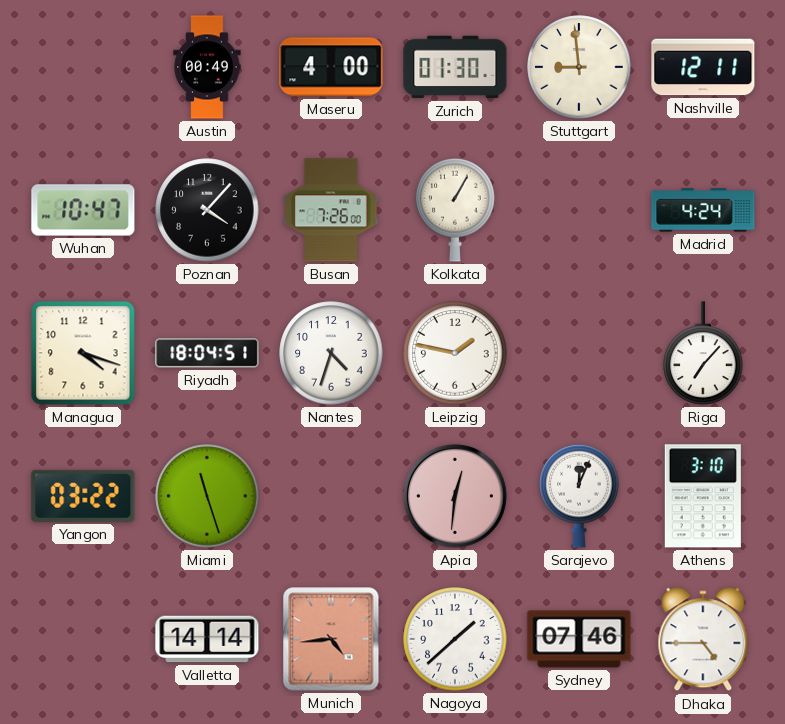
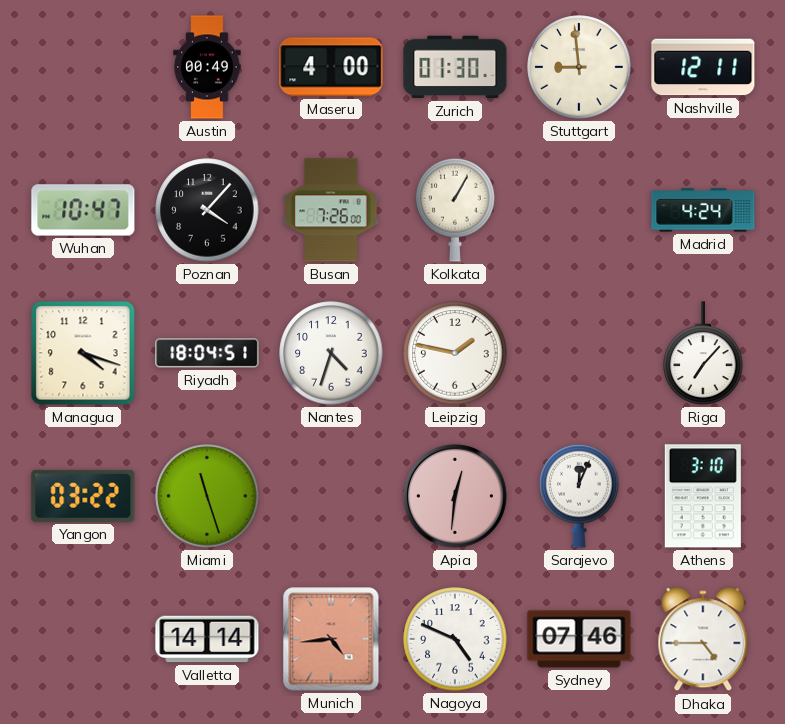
Nagoya: 1:38 -> 4:49 (455, 639)
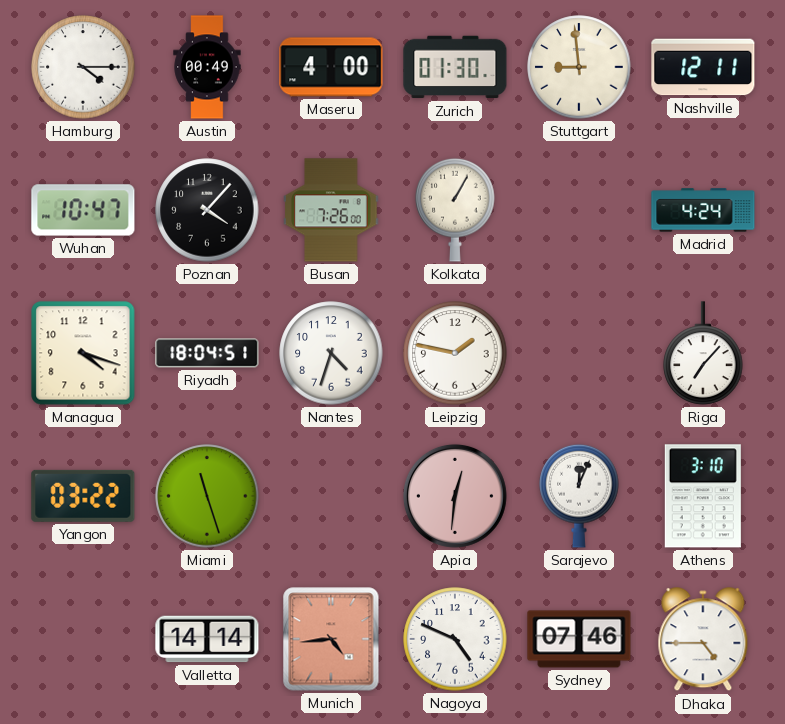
Hamburg: none -> 4:15 (83, 67)
